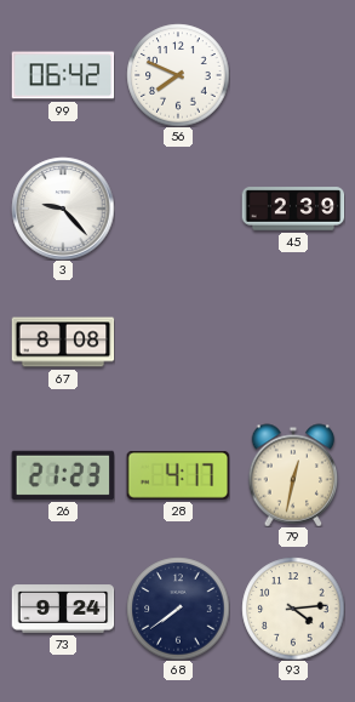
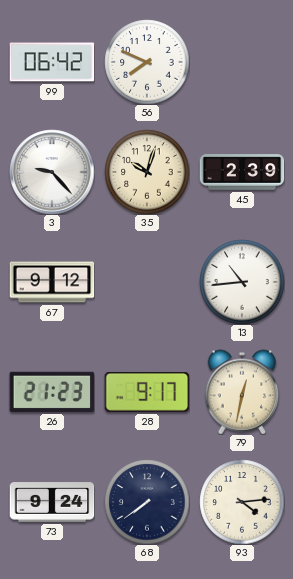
35: none -> 10:03 (147, 172)
67: 8:08 -> 9:12 (52, 282)
13: none -> 10:44 (242, 282)
28: 4:17 -> 9:17 (147, 392)
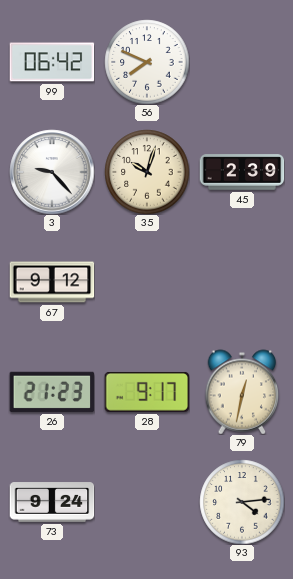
13: 10:44 -> none (242, 282)
68: 7:39 -> none (147, 502)
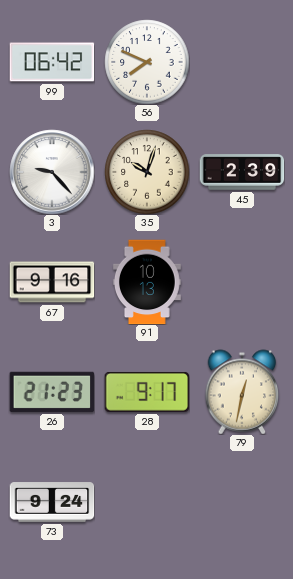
67: 9:12 -> 9:16 (52, 282)
91: none -> 10:13 (147, 282)
93: 4:14 -> none (242, 502)
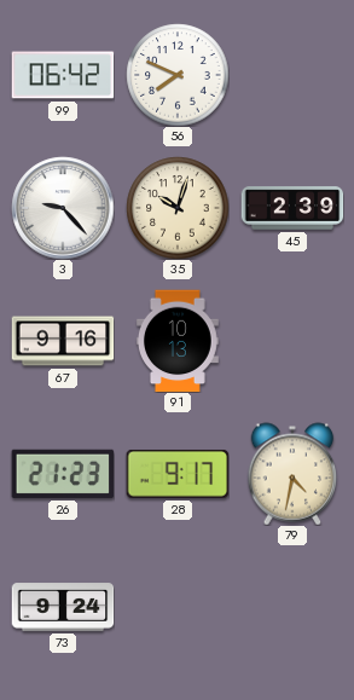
79: 12:32 -> 4:32 (292, 474)
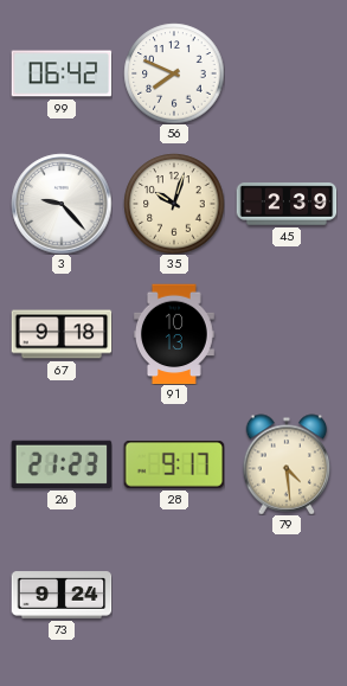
67: 9:16 -> 9:18 (62, 334)
79: 4:32 -> 4:29 (287, 464)
